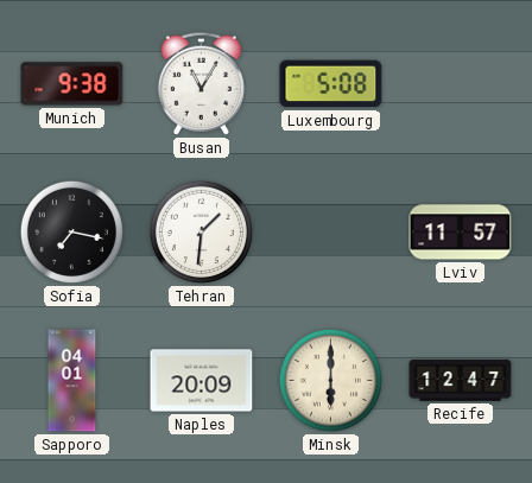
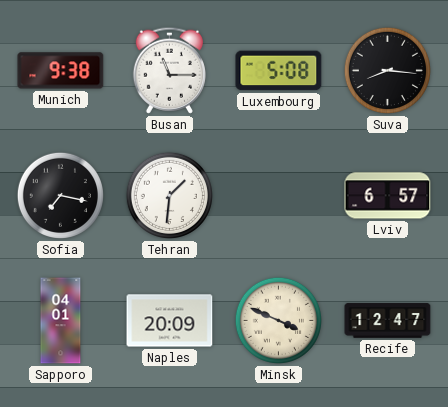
Busan: 11:05 -> 11:15 (169, 70)
Suva: none -> 8:16 (387, 70)
Lviv: 11:57 -> 6:57 (388, 196)
Minsk: 6:00 -> 3:49 (278, 320)
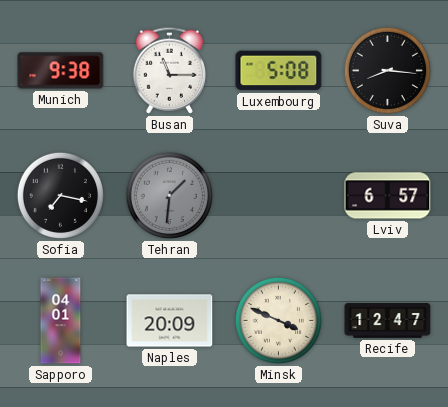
Tehran dial: white -> grey (169, 195)
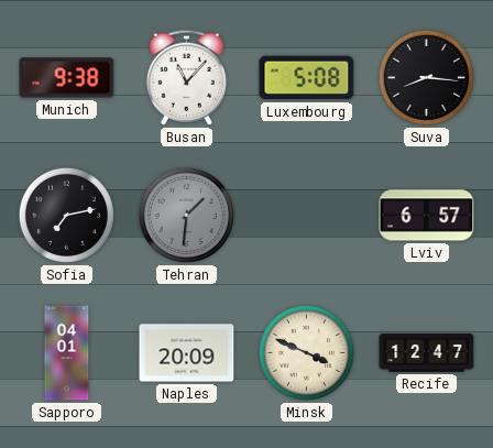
Busan: 11:15 -> 11:07 (186, 77)
Sofia: 7:17 -> 7:13 (66, 215)
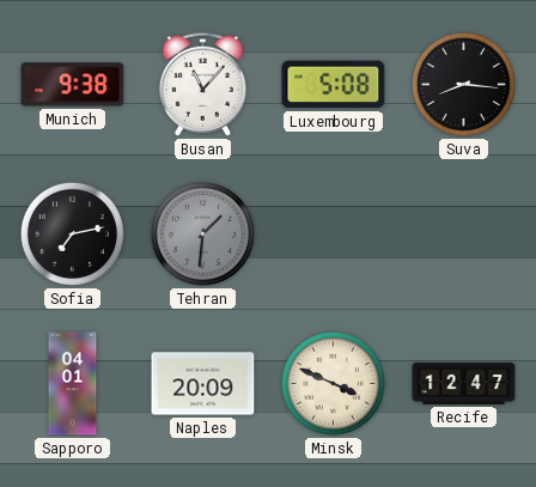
Lviv: 6:57 -> none (427, 216)
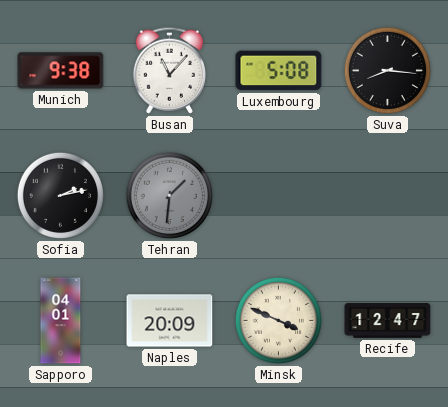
Sofia: 7:13 -> 2:13 (60, 195)
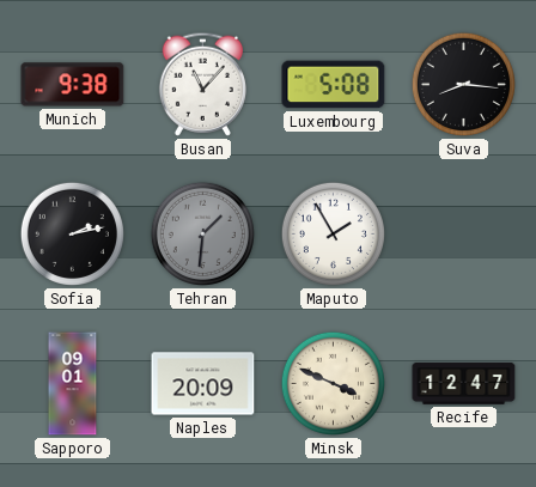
Maputo: none -> 1:55 (333, 233)
Sapporo: 04:01 -> 09:01 (73, 384)
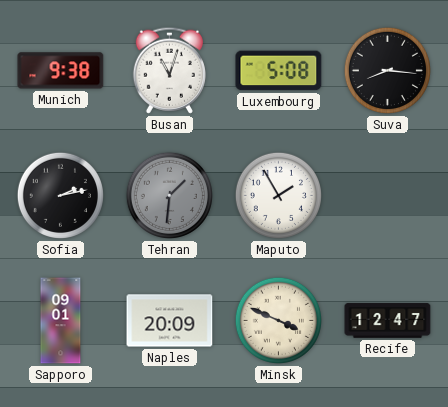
Busan: 11:07 -> 11:03 (169, 70)
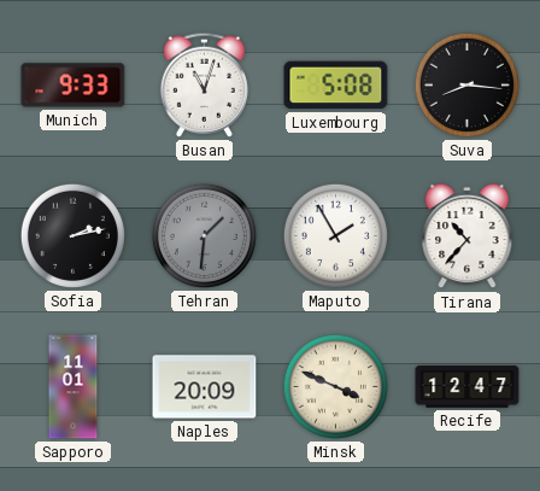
Munich: 9:38 -> 9:33 (74, 86)
Tirana: none -> 10:37 (468, 236)
Sapporo: 09:01 -> 11:01 (74, 387)
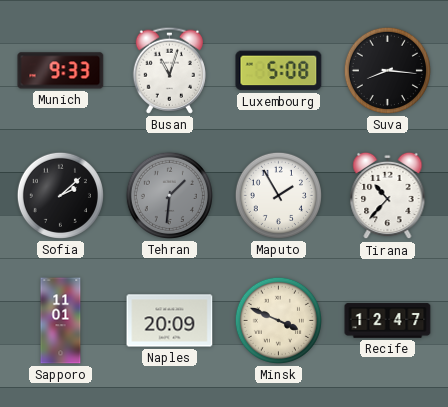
Sofia: 2:13 -> 2:08 (60, 195)
